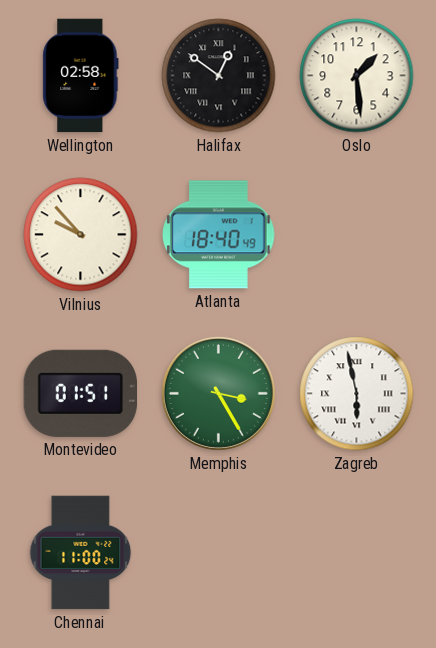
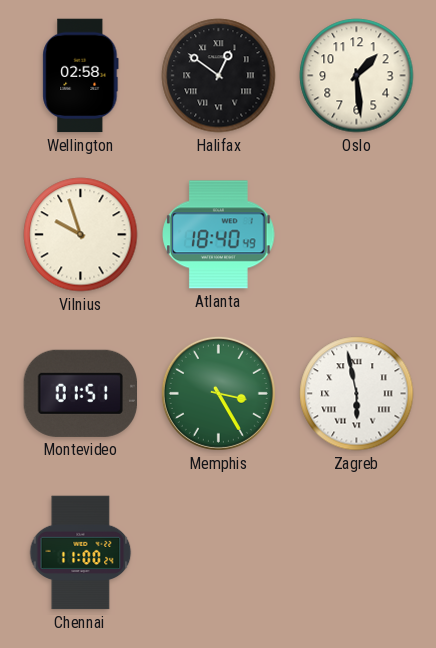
Vilnius: 9:53 -> 9:57 (81, 235)
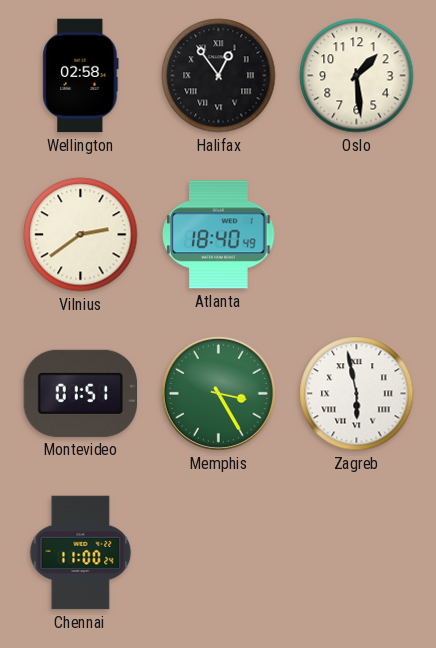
Halifax: 12:51 -> 12:54 (219, 76)
Vilnius: 9:57 -> 2:39 (81, 235)
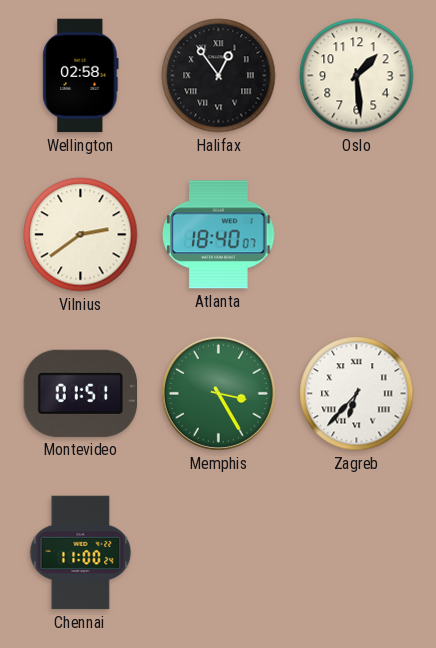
Atlanta: 18:40:49 -> 18:40:07 (219, 235)
Zagreb: 5:58 -> 6:37 (357, 394)
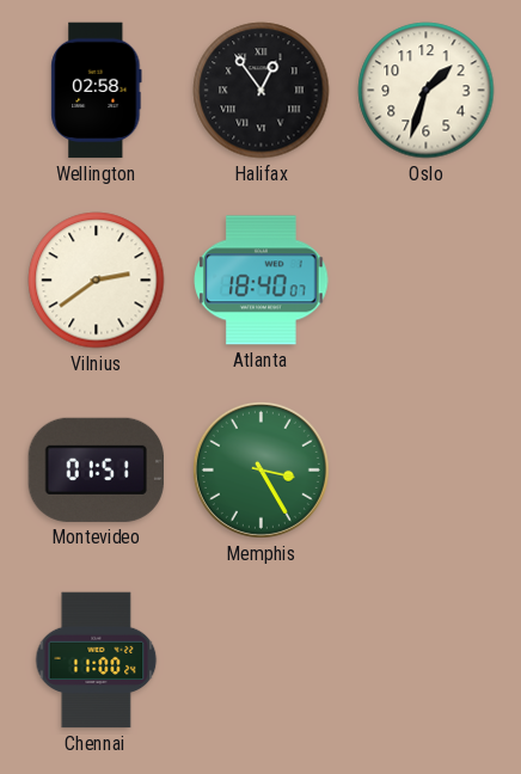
Oslo: 1:29 -> 1:33 (427, 91)
Zagreb: 6:37 -> none (357, 394)
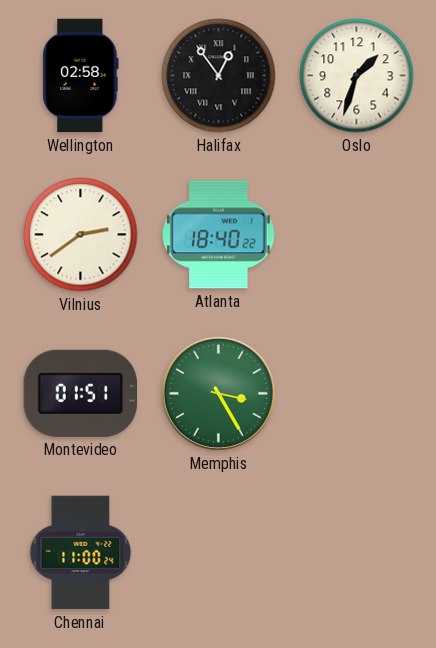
Atlanta: 18:40:07 -> 18:40:22 (219, 235)
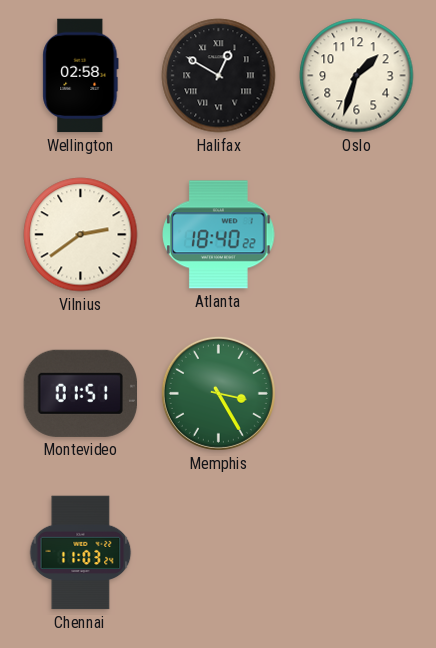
Halifax: 12:54 -> 12:50 (219, 76)
Chennai: 11:00 -> 11:03 (81, 553)
